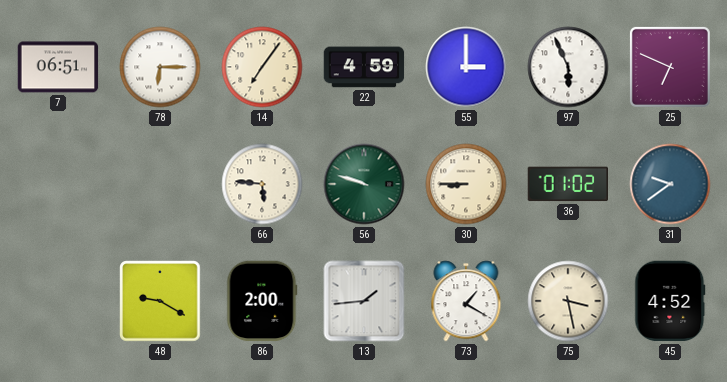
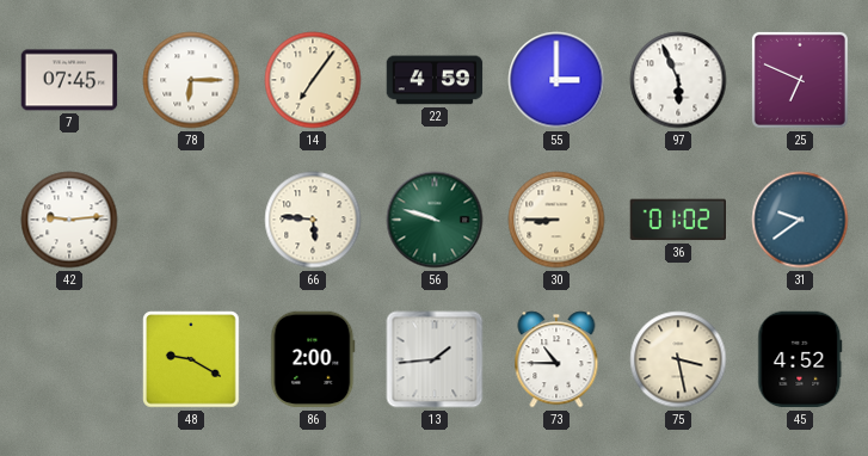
7: 06:51 -> 07:45 (69, 80)
42: none -> 9:14 (69, 220)
73: 1:20 -> 10:45 (556, 359)
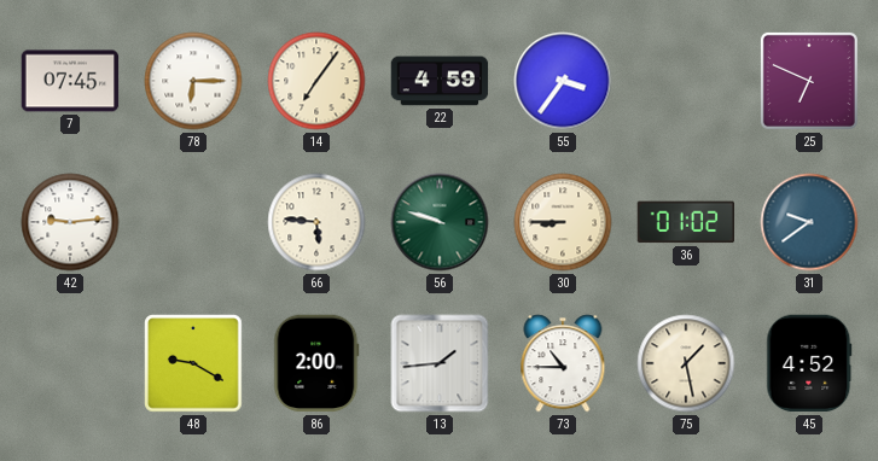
55: 3:00 -> 3:36 (563, 81)
97: 5:56 -> none (678, 80)
75: 3:28 -> 1:28 (686, 363)
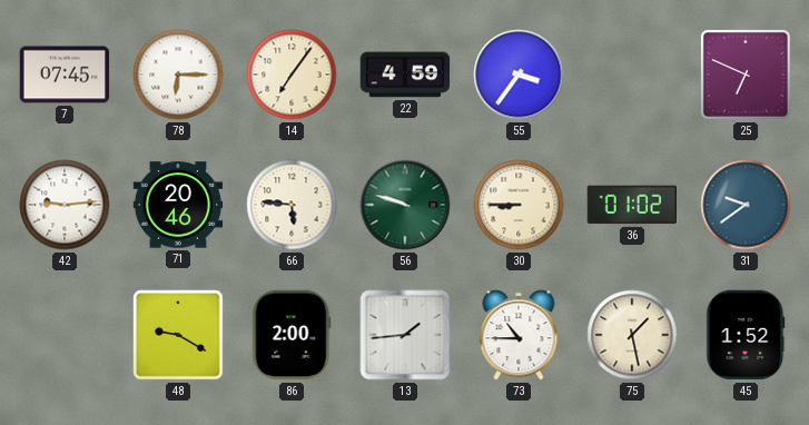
71: none -> 20:46 (178, 205)
45: 4:52 -> 1:52 (746, 335)
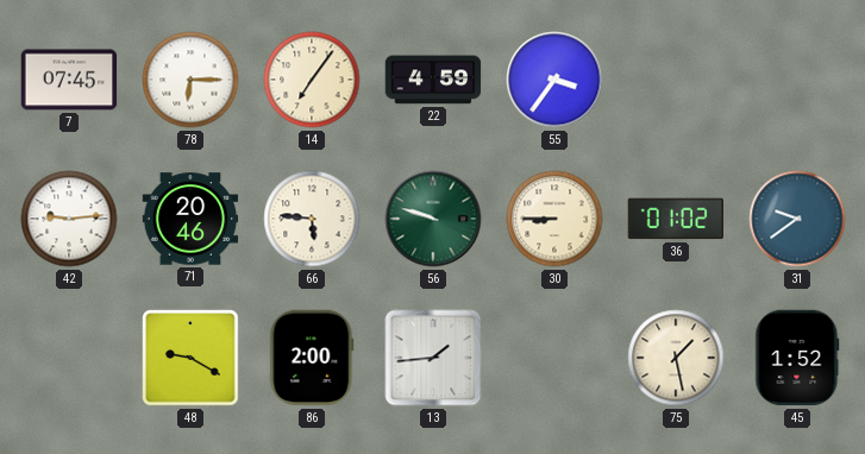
25: 6:49 -> none (746, 75)
73: 10:45 -> none (519, 335)
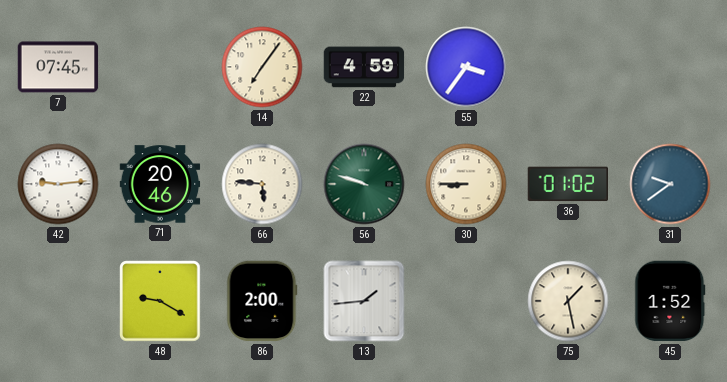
78: 6:15 -> none (190, 80)
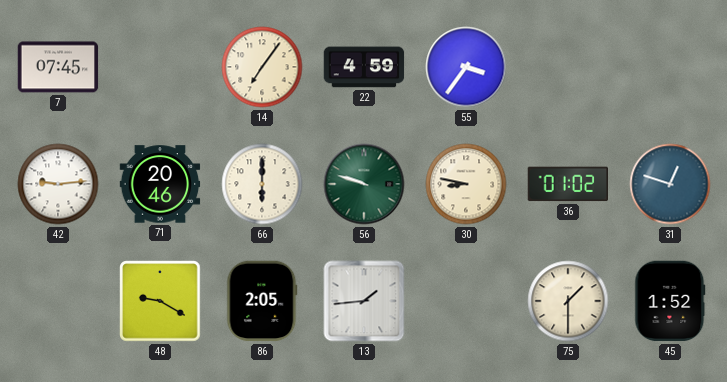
66: 5:46 -> 6:00 (262, 184)
30: 8:45 -> 8:47 (466, 184)
31: 9:39 -> 12:48 (670, 184)
86: 2:00 -> 2:05 (262, 301)
75: 1:28 -> 1:30 (568, 301)
